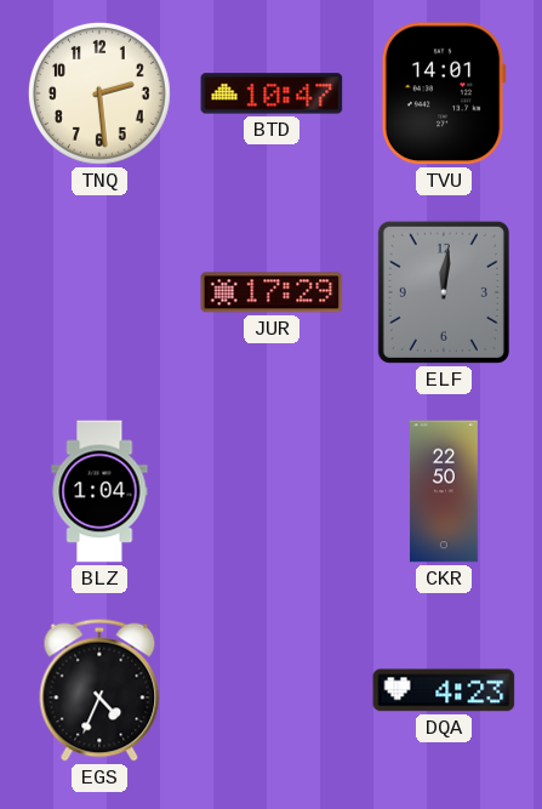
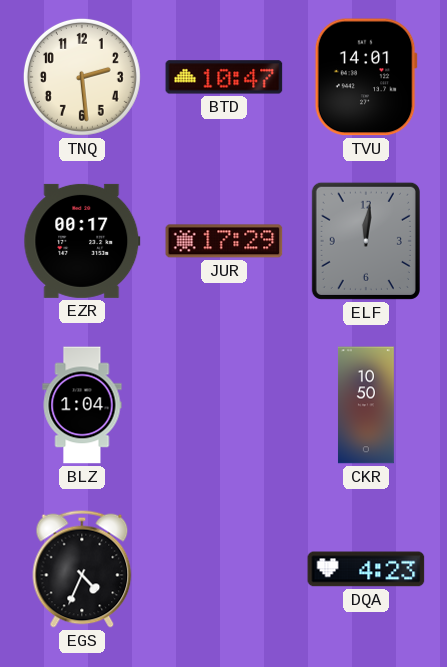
EZR: none -> 00:17 (82, 241)
CKR: 22:50 -> 10:50 (366, 405)
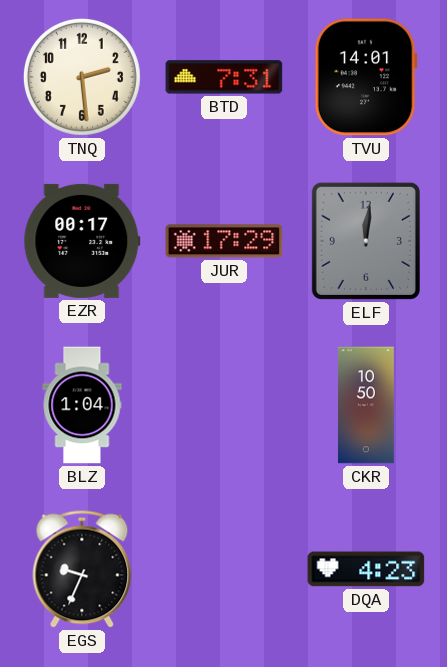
BTD: 10:47 -> 7:31 (224, 77)
EGS: 4:34 -> 9:34 (82, 569)
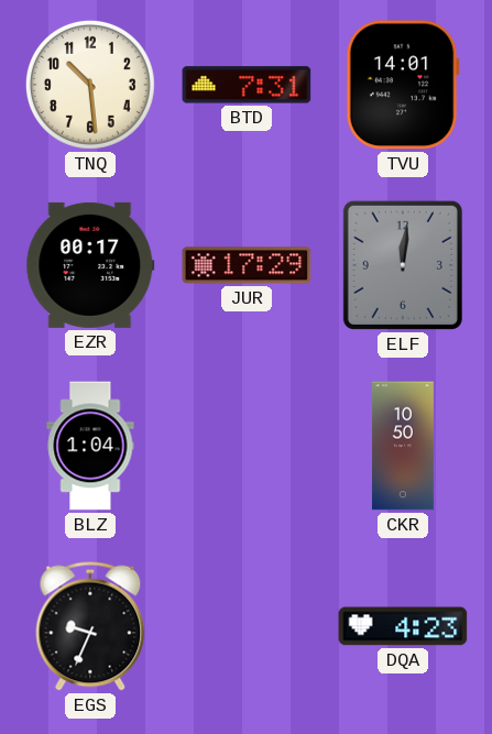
TNQ: 2:29 -> 10:29 (90, 85)
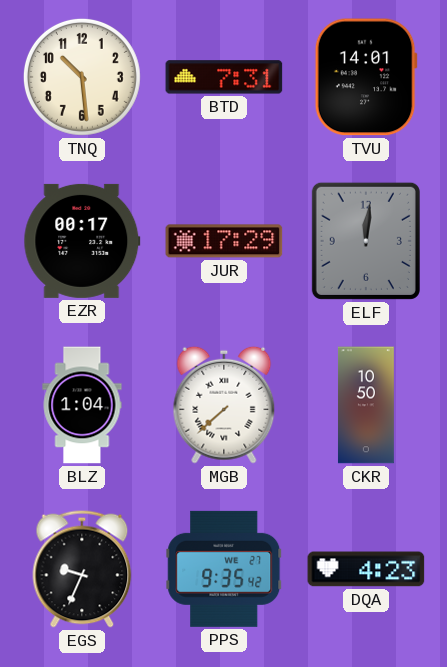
MGB: none -> 7:38 (224, 405)
PPS: none -> 9:35 (224, 569)
